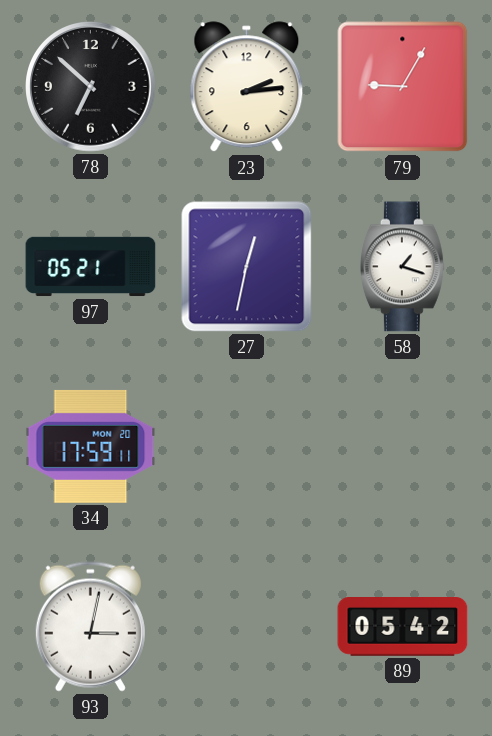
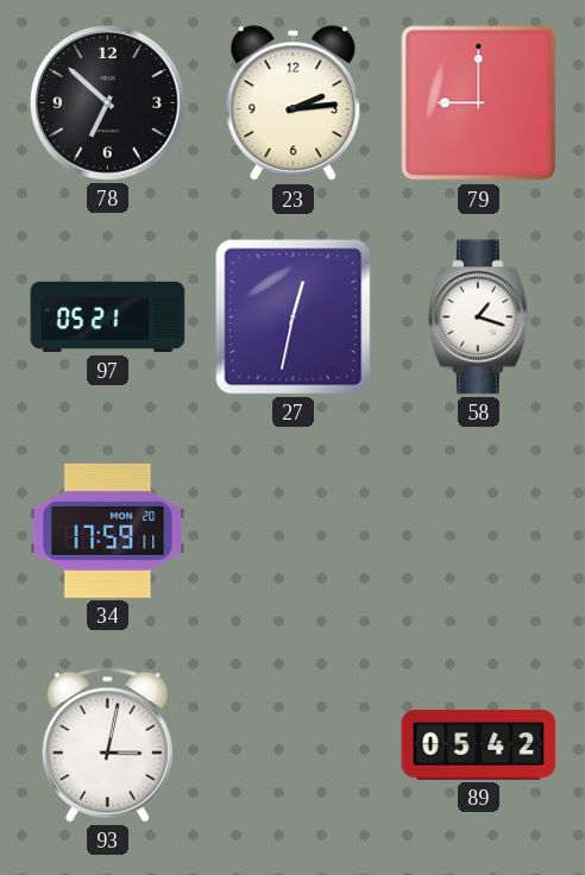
79: 9:05 -> 9:00 (479, 103)
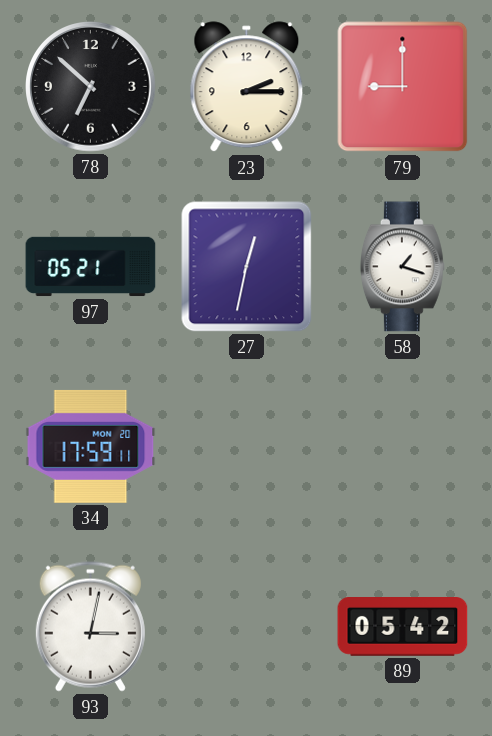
23: 2:14 -> 2:15 (247, 87)
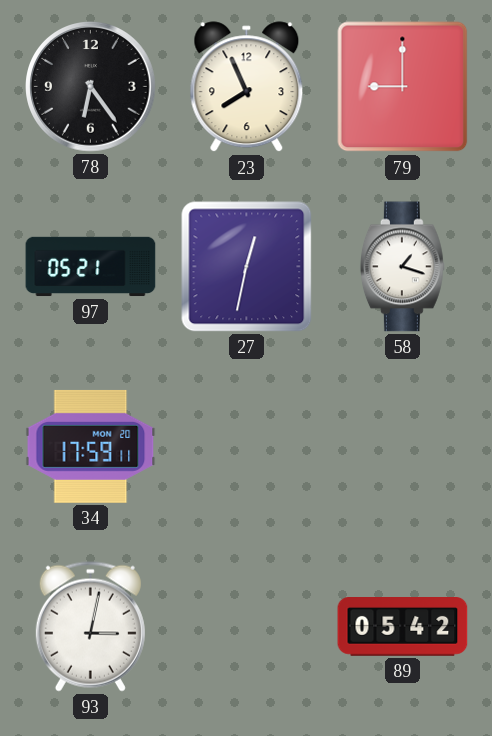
78: 6:52 -> 6:24 (91, 87)
23: 2:15 -> 7:56 (247, 87)
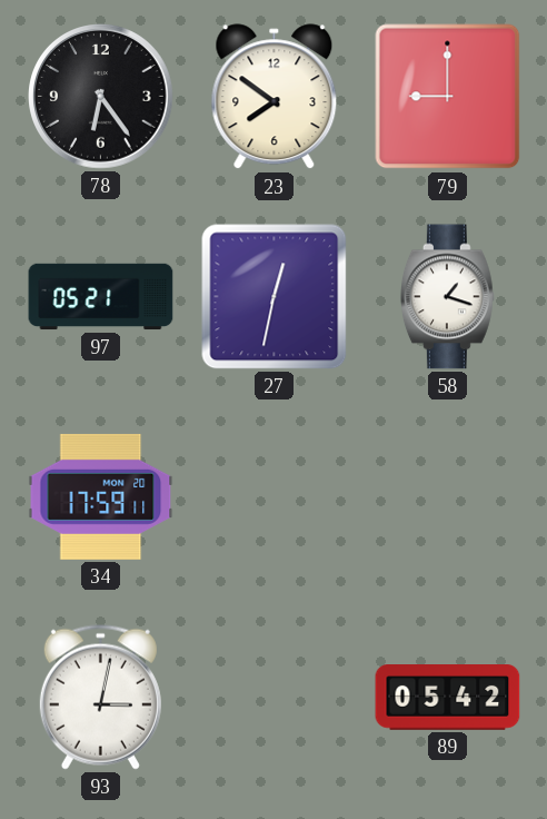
23: 7:56 -> 7:51 (275, 97)
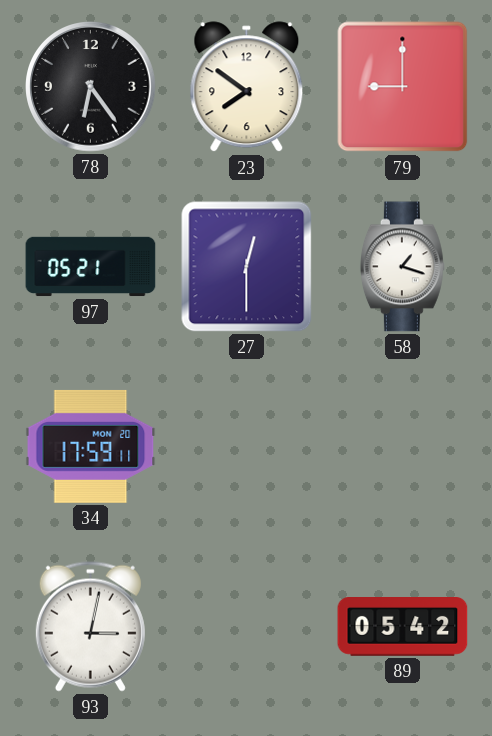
27: 12:32 -> 12:30 (247, 267)
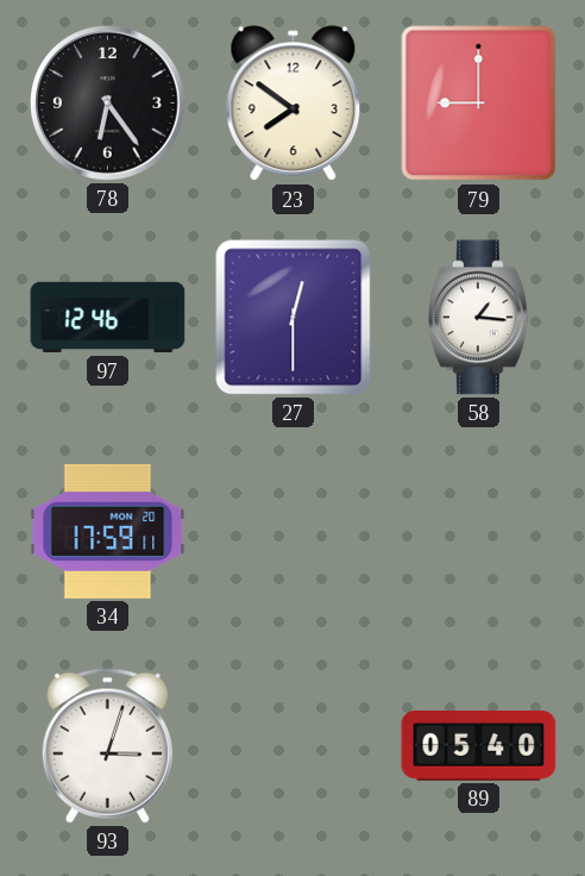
97: 05:21 -> 12:46 (108, 318)
58: 1:18 -> 1:16 (478, 318)
93: 3:02 -> 3:03 (107, 745)
89: 05:42 -> 05:40 (479, 746)
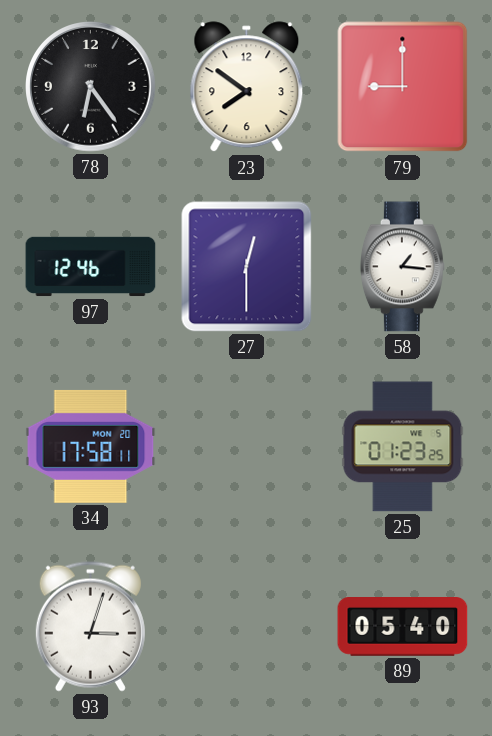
34: 17:59 -> 17:58 (91, 446)
25: none -> 01:23 (403, 447)
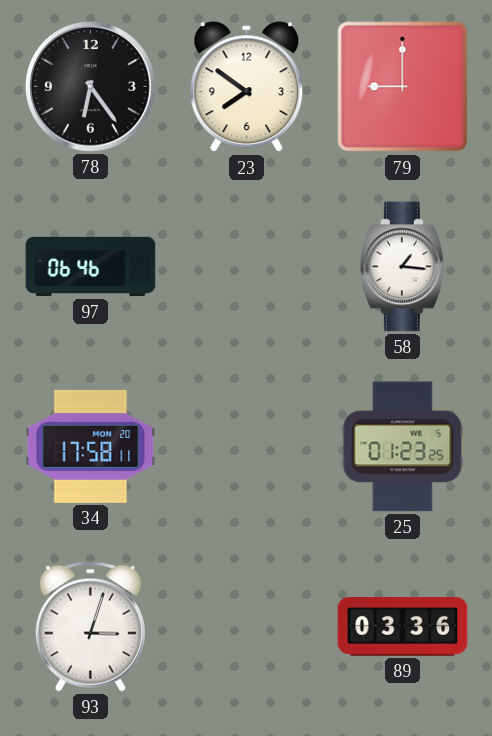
97: 12:46 -> 06:46 (91, 267)
27: 12:30 -> none (247, 267)
89: 05:40 -> 03:36 (403, 627)
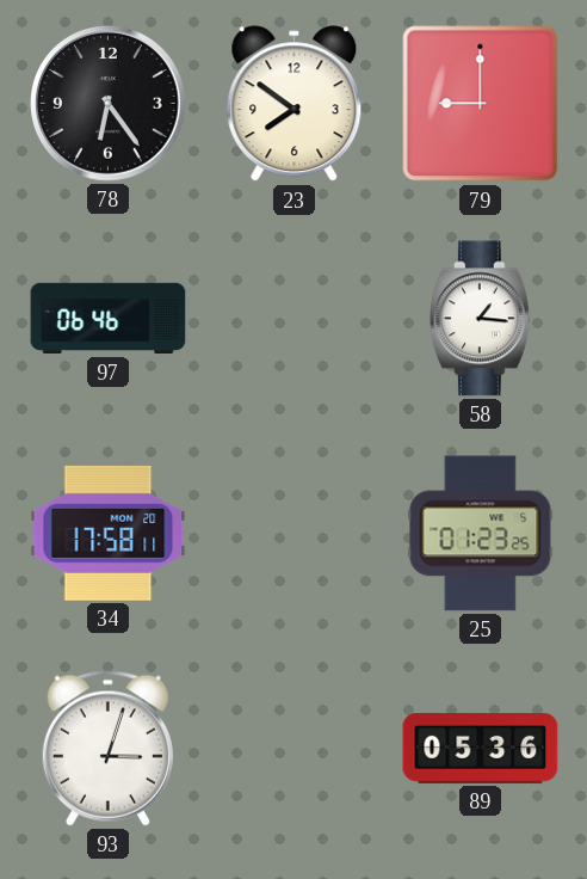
89: 03:36 -> 05:36 (481, 749)
